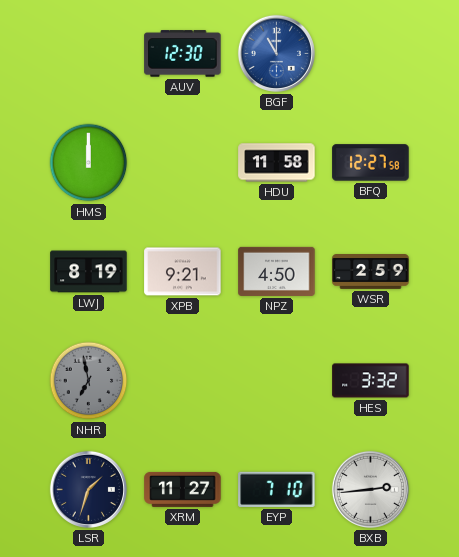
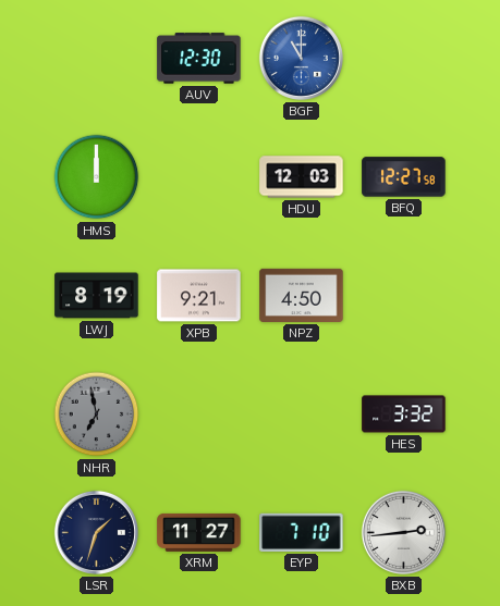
HDU: 11:58 -> 12:03 (302, 177)
WSR: 2:59 -> none (371, 272)
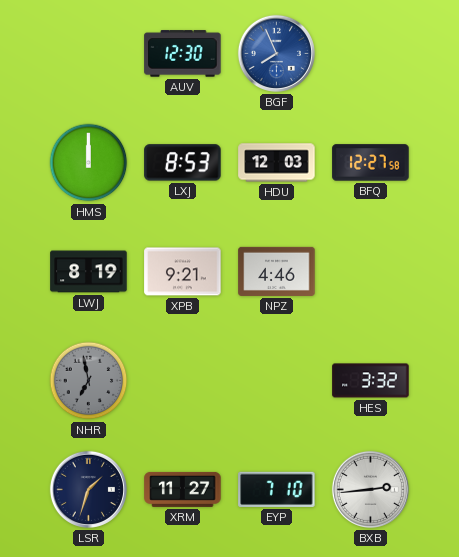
BGF: 11:00 -> 7:56 (276, 53)
LXJ: none -> 8:53 (183, 163)
NPZ: 4:50 -> 4:46 (277, 271)
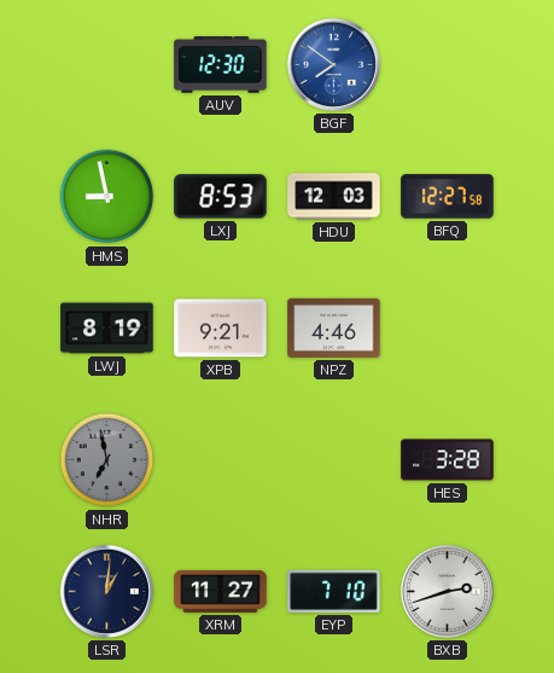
BGF: 7:56 -> 7:51 (333, 64)
HMS: 12:00 -> 8:58 (107, 197)
HES: 3:32 -> 3:28 (448, 460)
LSR: 1:33 -> 1:01 (106, 591)
BXB: 2:44 -> 2:42 (447, 591)
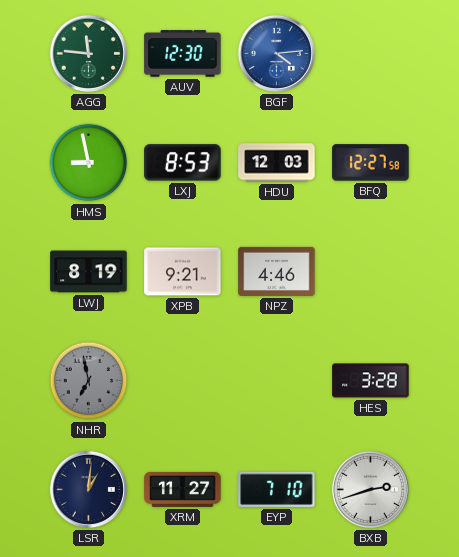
AGG: none -> 11:46 (88, 53)
BGF: 7:51 -> 4:14 (276, 53)
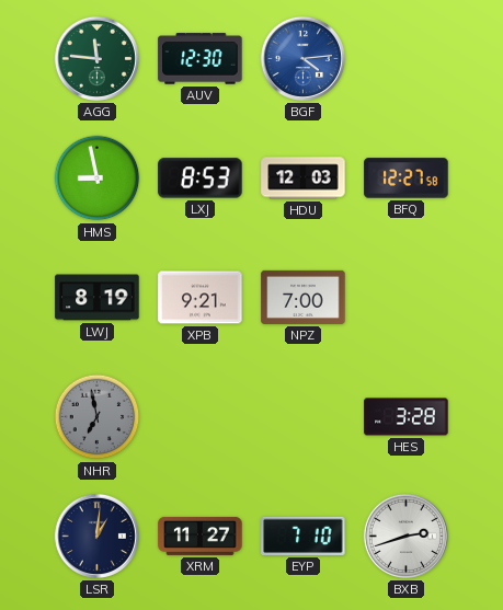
NPZ: 4:46 -> 7:00 (304, 297)
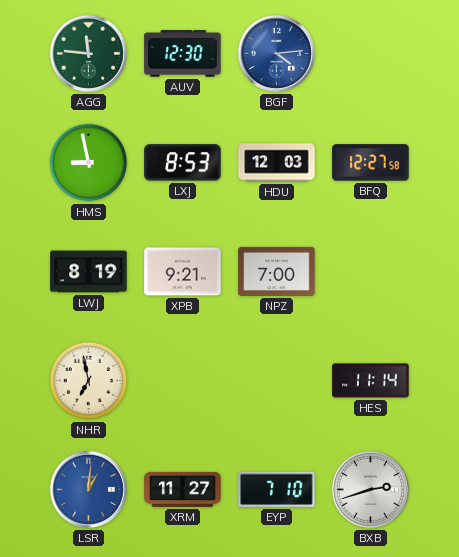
NHR dial: grey -> cream (89, 381)
HES: 3:28 -> 11:14 (371, 381)
LSR dial: navy -> blue (88, 489)
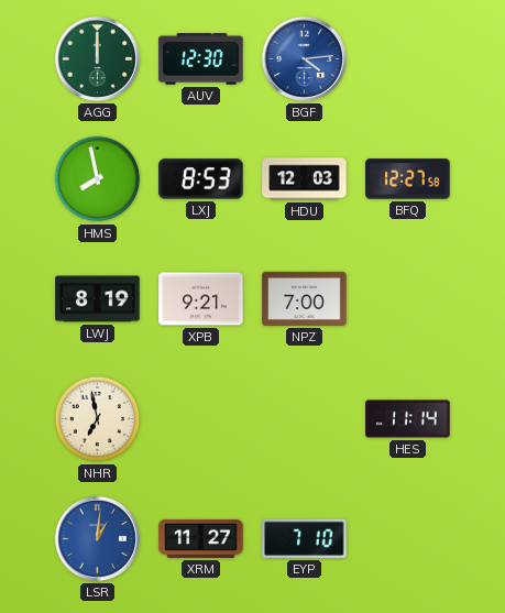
AGG: 11:46 -> 12:00 (97, 58)
HMS: 8:58 -> 7:58 (98, 179)
BXB: 2:42 -> none (370, 489)
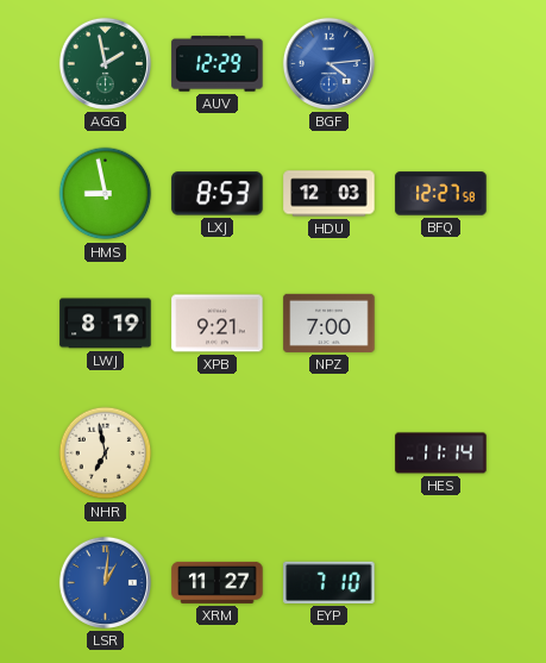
AGG: 12:00 -> 1:58 (105, 63)
AUV: 12:30 -> 12:29 (218, 64)
HMS: 7:58 -> 8:58 (106, 194)
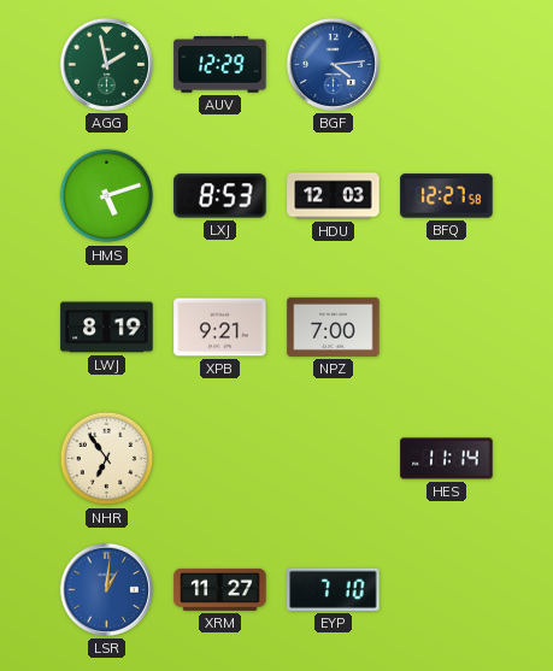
HMS: 8:58 -> 5:12 (107, 196)
NHR: 6:58 -> 6:54 (107, 459)
